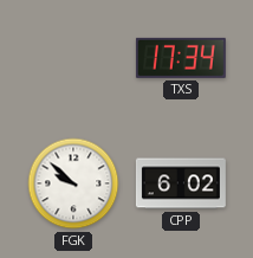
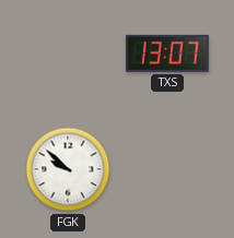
TXS: 17:34 -> 13:07 (167, 53)
CPP: 6:02 -> none (181, 183)
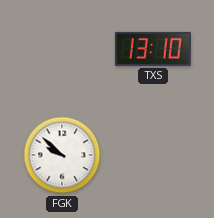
TXS: 13:07 -> 13:10 (153, 49)
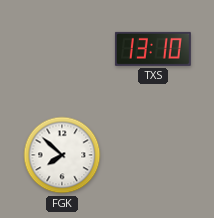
FGK: 9:52 -> 7:52 (62, 155)
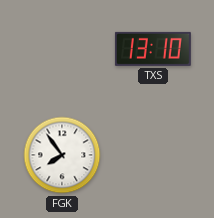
FGK: 7:52 -> 7:54 (62, 155)
